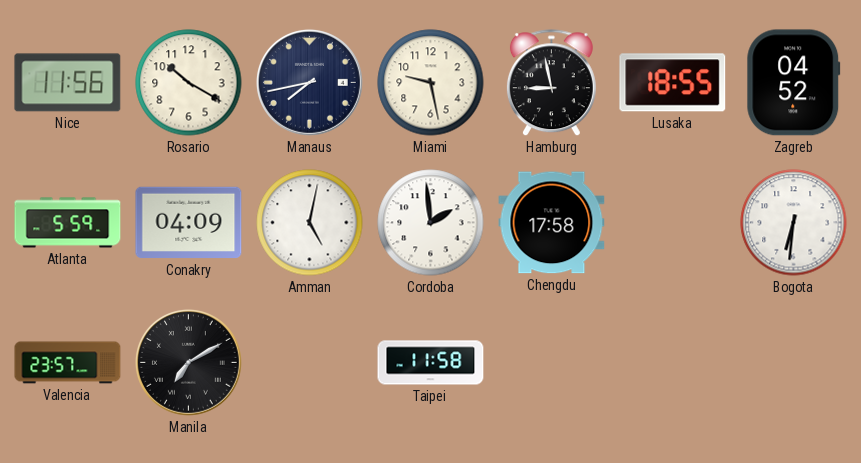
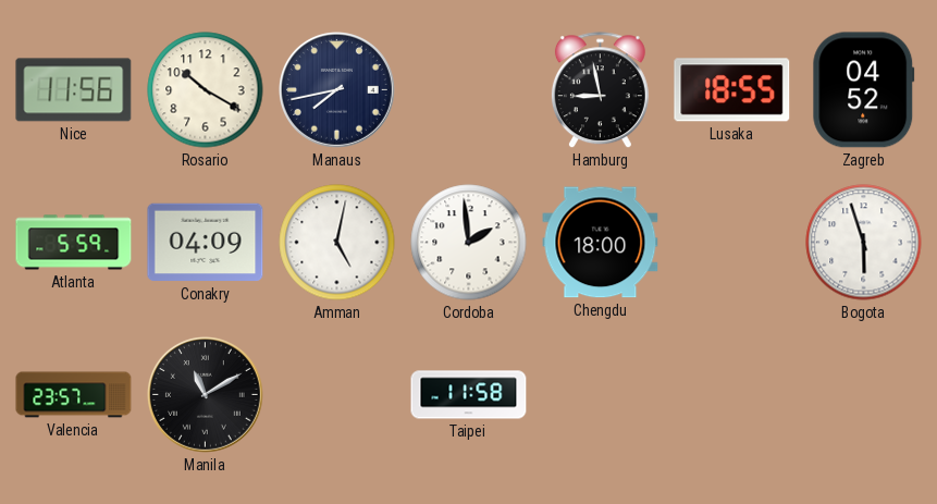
Miami: 9:28 -> none (431, 83)
Chengdu: 17:58 -> 18:00 (601, 243)
Bogota: 6:31 -> 5:57 (864, 243)
Manila: 7:10 -> 11:10 (205, 394)
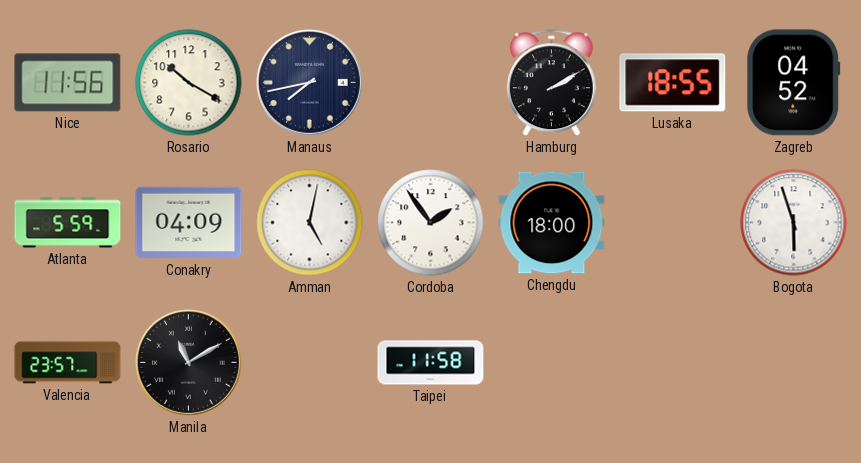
Hamburg: 8:58 -> 2:10 (551, 83)
Cordoba: 1:59 -> 1:54 (431, 223)
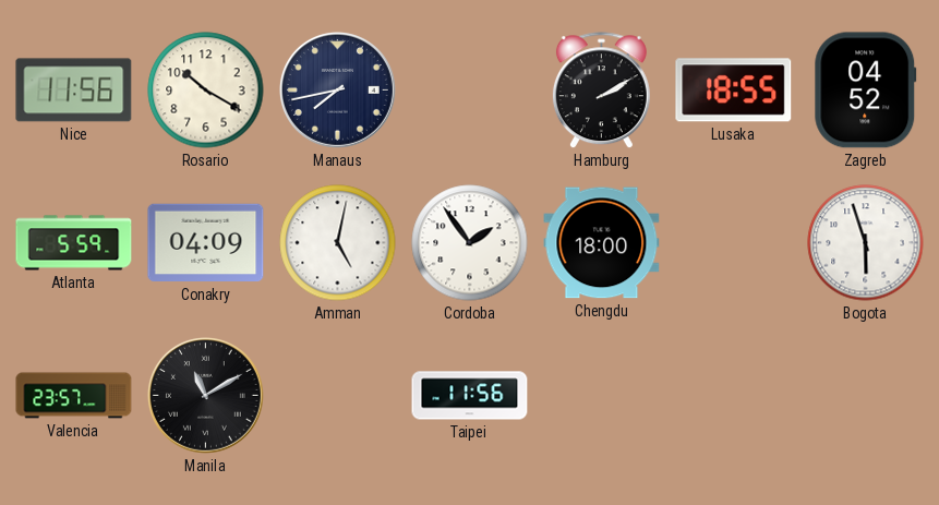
Taipei: 11:58 -> 11:56 (470, 396)
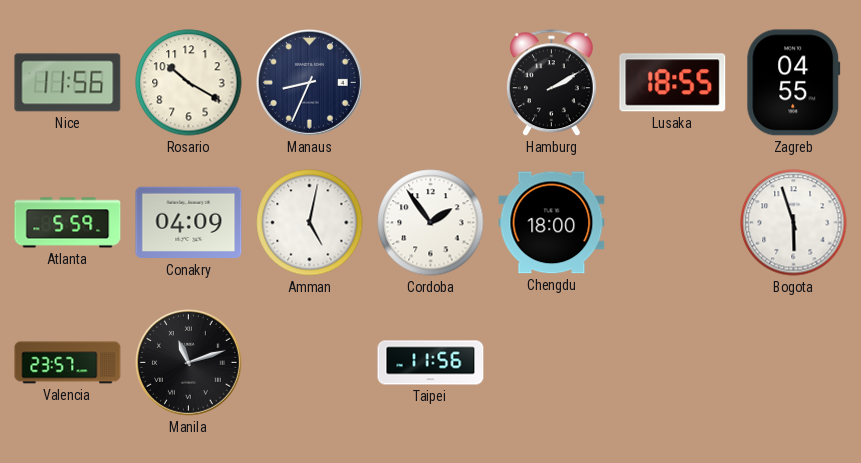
Manaus: 7:43 -> 8:34 (309, 82)
Zagreb: 04:52 -> 04:55 (794, 83)
Manila: 11:10 -> 11:12 (188, 362)
